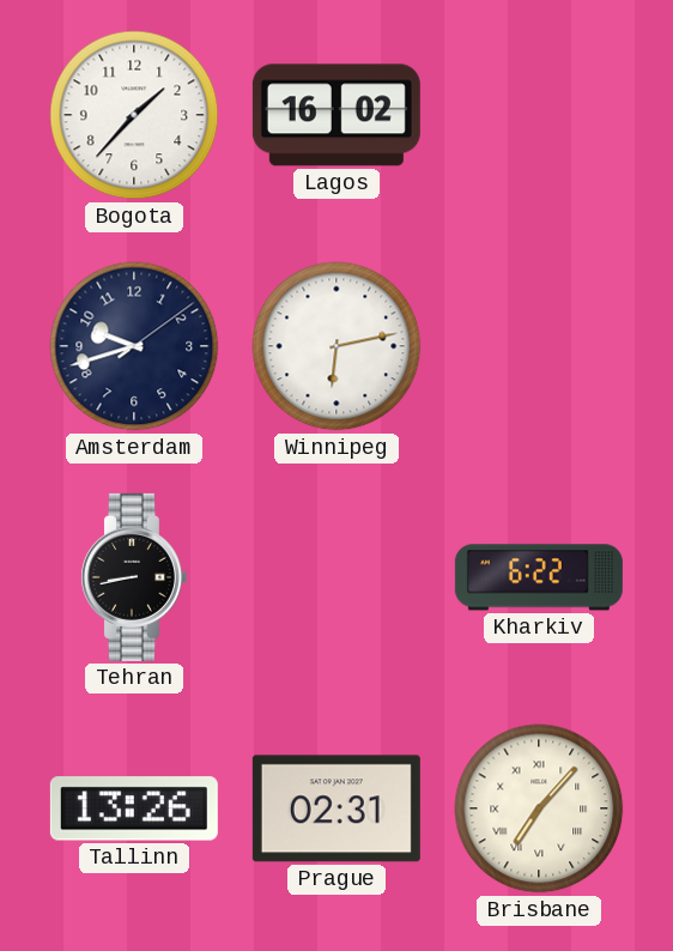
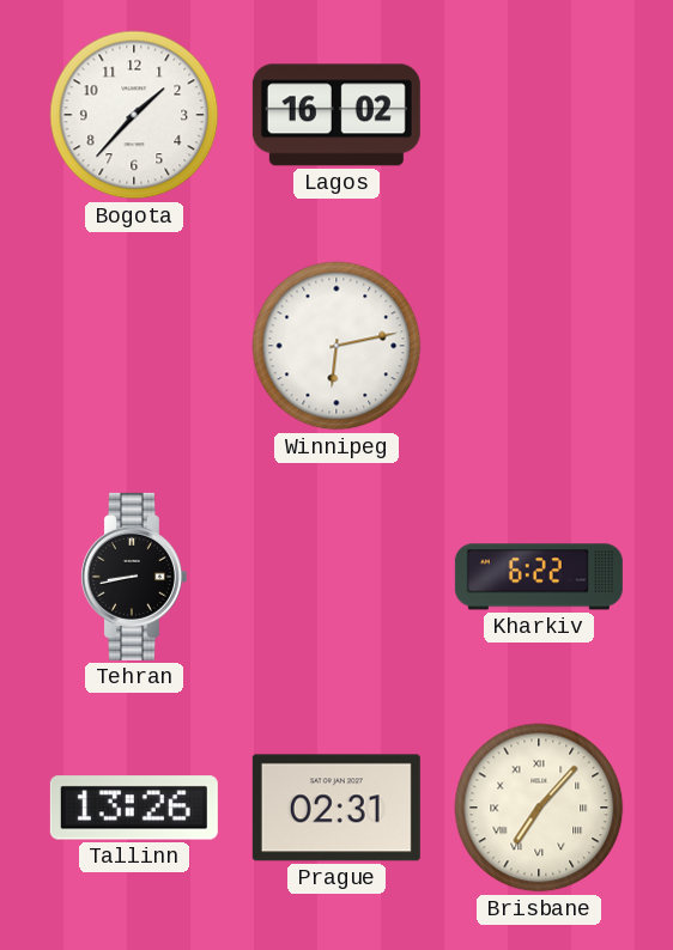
Amsterdam: 9:42 -> none (134, 346)
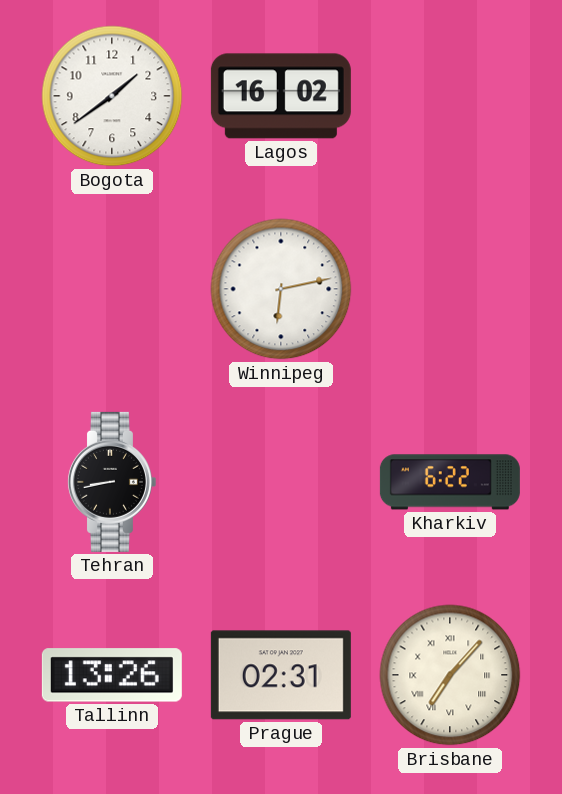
Bogota: 1:37 -> 1:39 (112, 96)
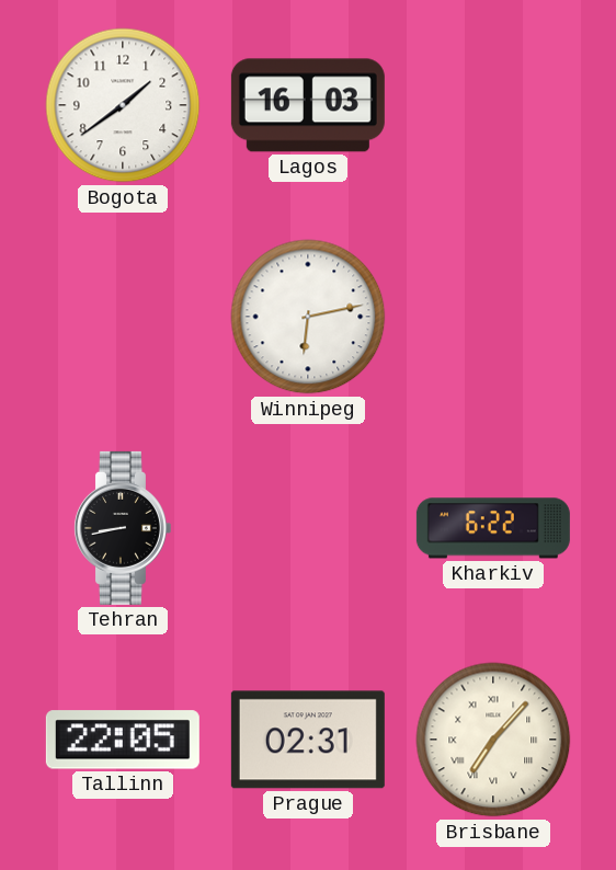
Lagos: 16:02 -> 16:03 (308, 105)
Tallinn: 13:26 -> 22:05 (123, 740)
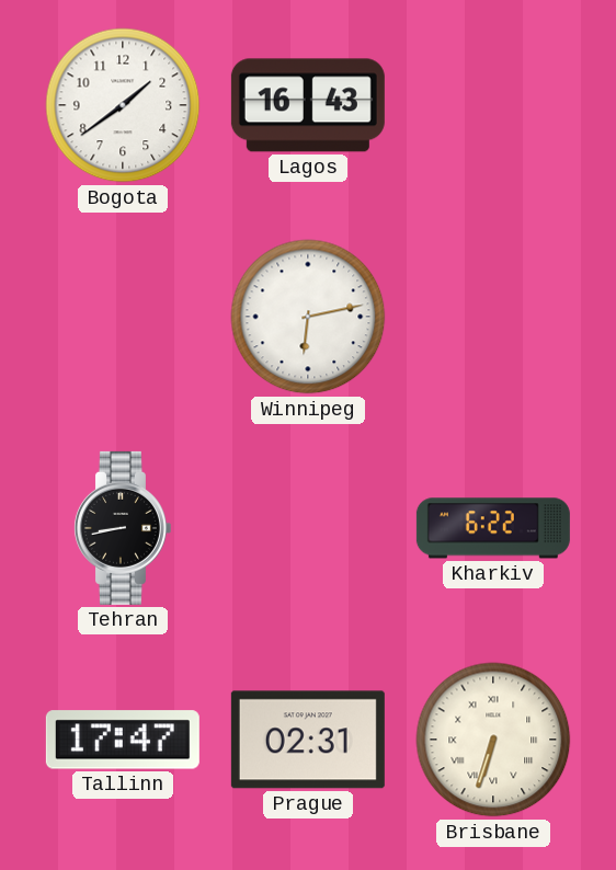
Lagos: 16:03 -> 16:43 (308, 105)
Tallinn: 22:05 -> 17:47 (123, 740)
Brisbane: 7:07 -> 6:33 (493, 740)
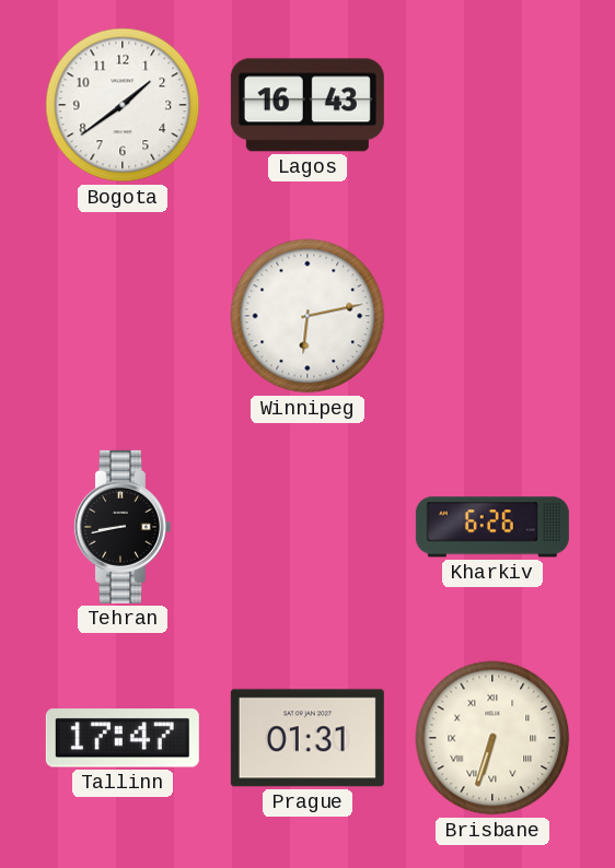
Kharkiv: 6:22 -> 6:26 (492, 527)
Prague: 02:31 -> 01:31 (307, 738)
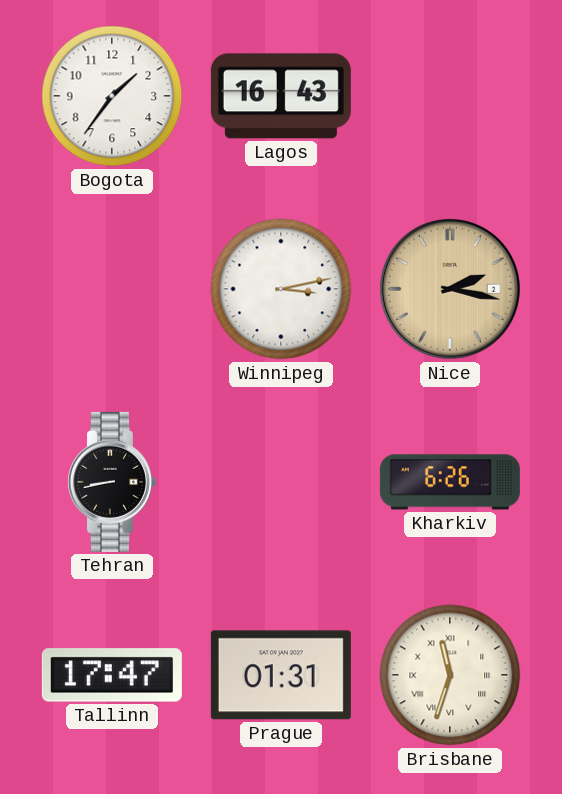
Bogota: 1:39 -> 1:36 (112, 96)
Winnipeg: 6:13 -> 3:13 (281, 289)
Nice: none -> 2:17 (450, 289)
Brisbane: 6:33 -> 11:33 (450, 675)
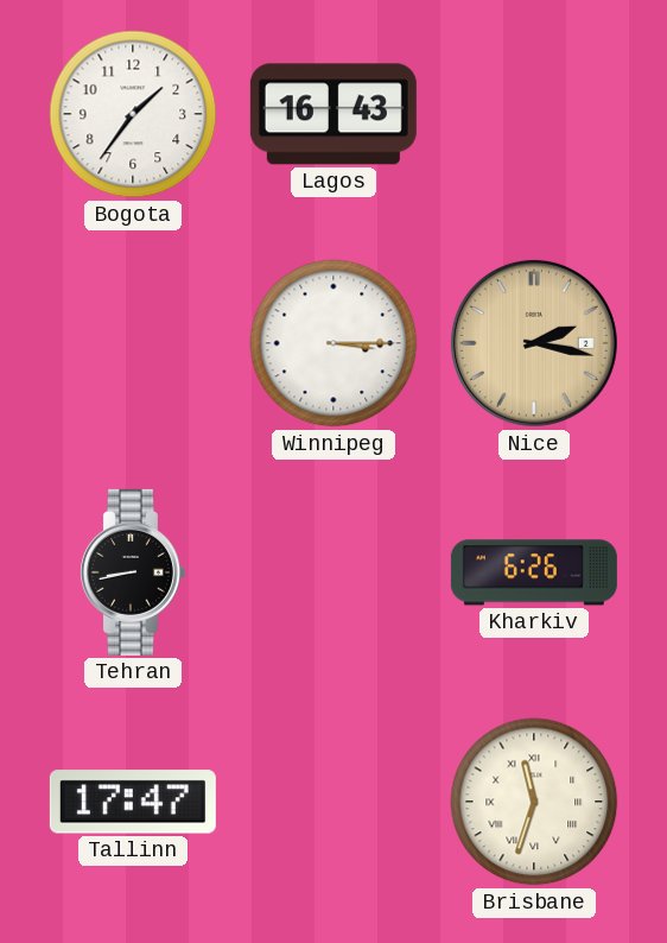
Winnipeg: 3:13 -> 3:15 (333, 343)
Prague: 01:31 -> none (281, 675)
